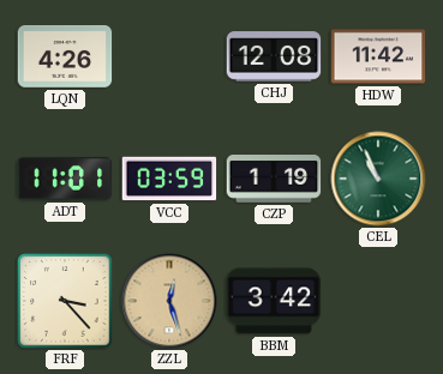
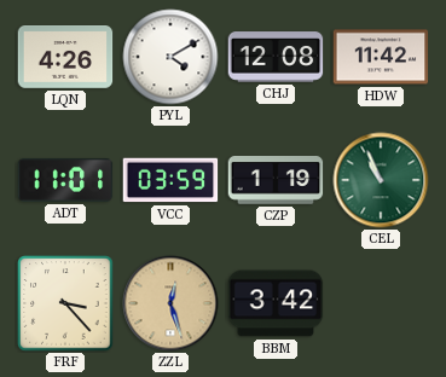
PYL: none -> 4:10 (170, 57)
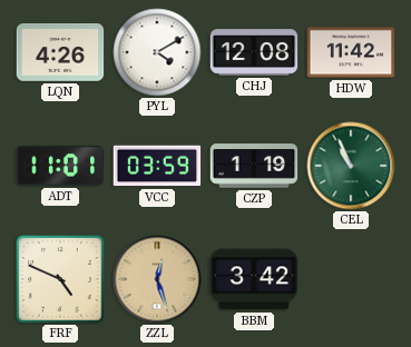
FRF: 3:23 -> 4:49 (60, 279)
